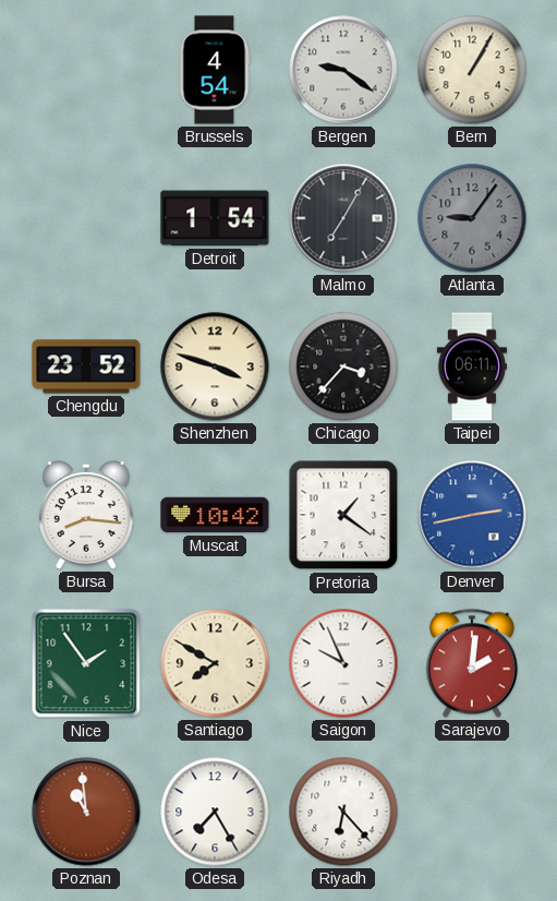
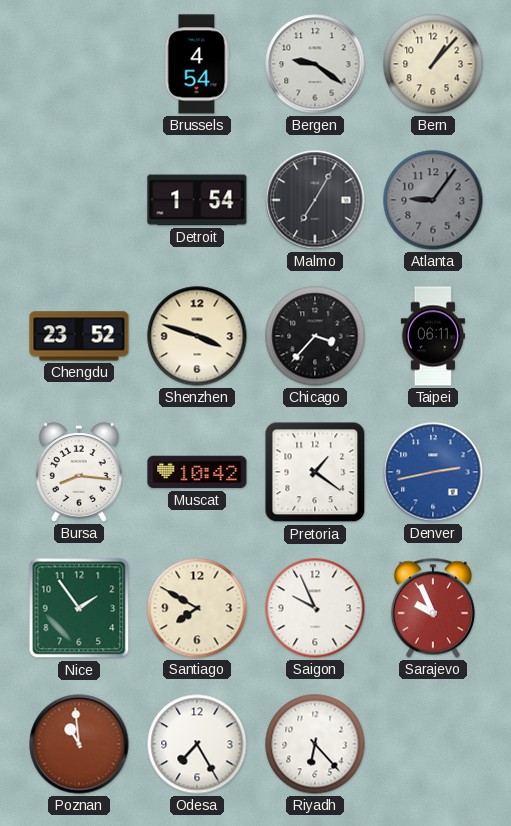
Bern: 1:05 -> 1:07 (433, 64)
Sarajevo: 2:01 -> 9:56 (433, 608)
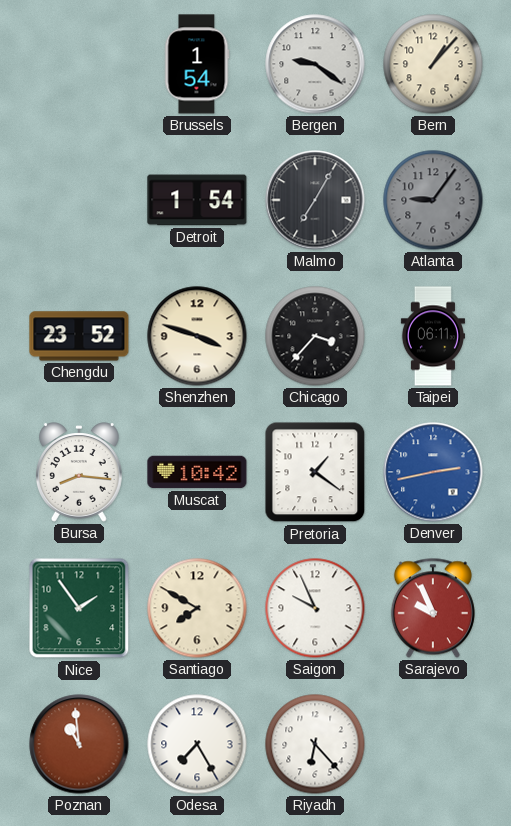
Brussels: 4:54 -> 1:54 (197, 64)
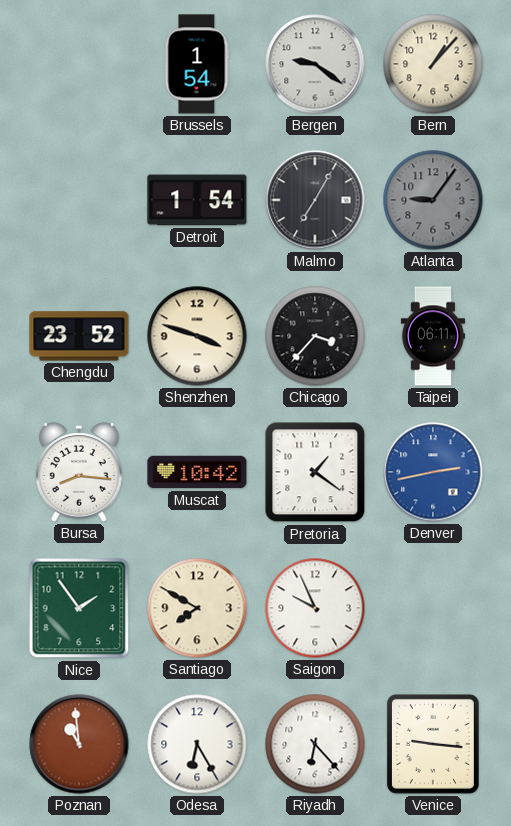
Sarajevo: 9:56 -> none (433, 608)
Odesa: 7:25 -> 6:25 (197, 744)
Venice: none -> 9:16 (433, 744)
